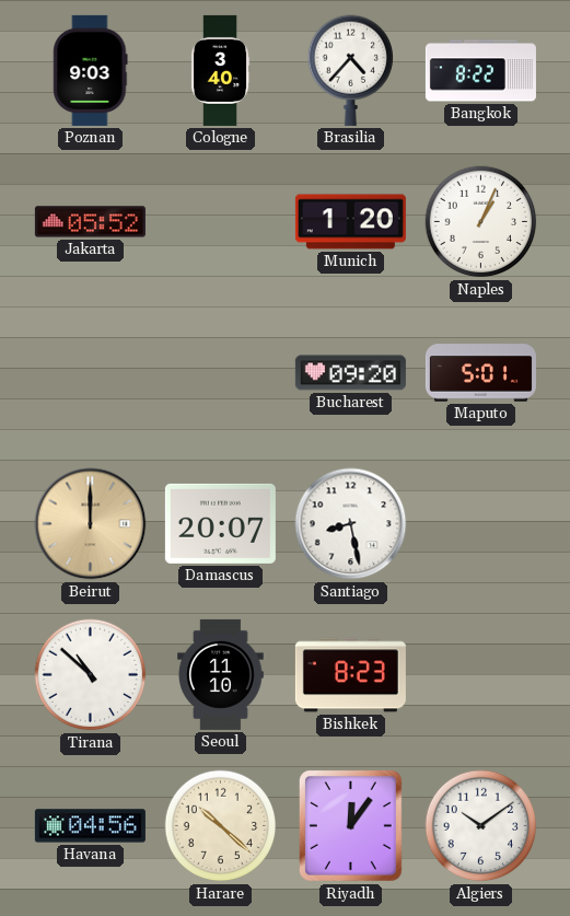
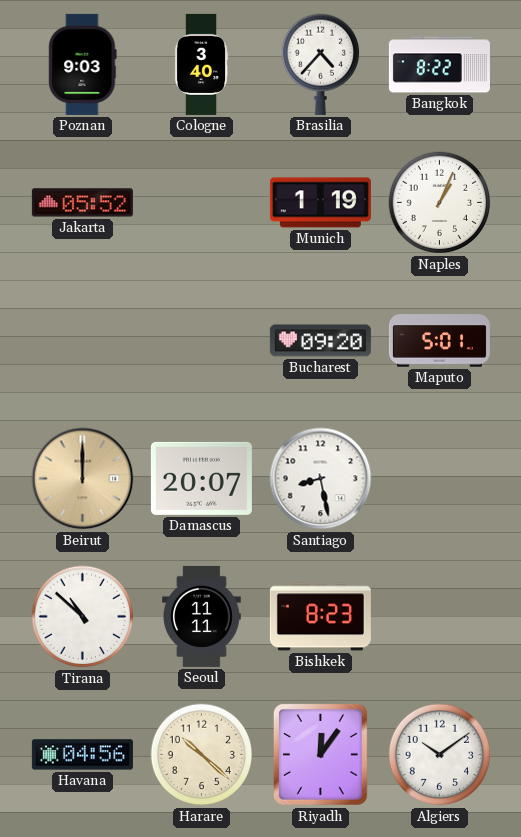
Munich: 1:20 -> 1:19 (320, 203)
Seoul: 11:10 -> 11:11 (202, 616)
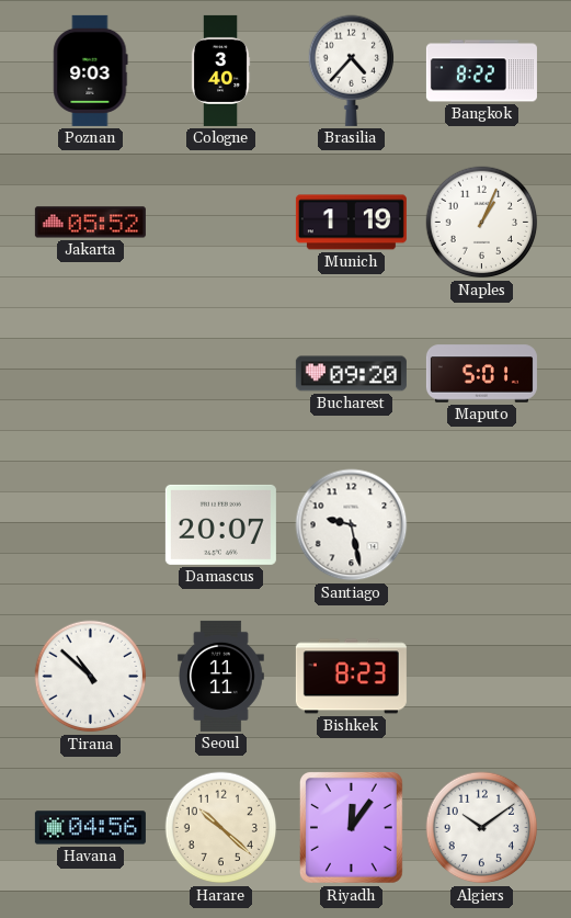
Beirut: 12:00 -> none (83, 479)
Santiago: 8:28 -> 9:28 (352, 525)
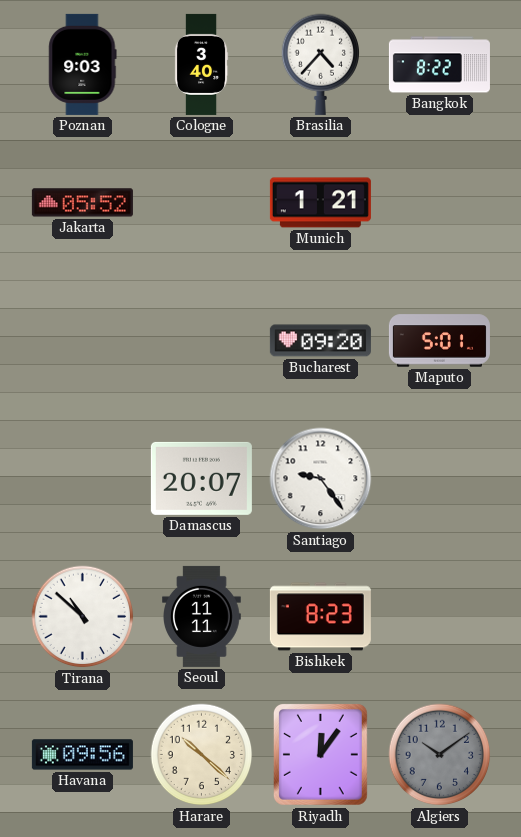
Munich: 1:19 -> 1:21 (320, 203)
Naples: 1:04 -> none (482, 223)
Santiago: 9:28 -> 9:24 (321, 479)
Havana: 04:56 -> 09:56 (82, 755)
Algiers dial: white -> grey (440, 755)
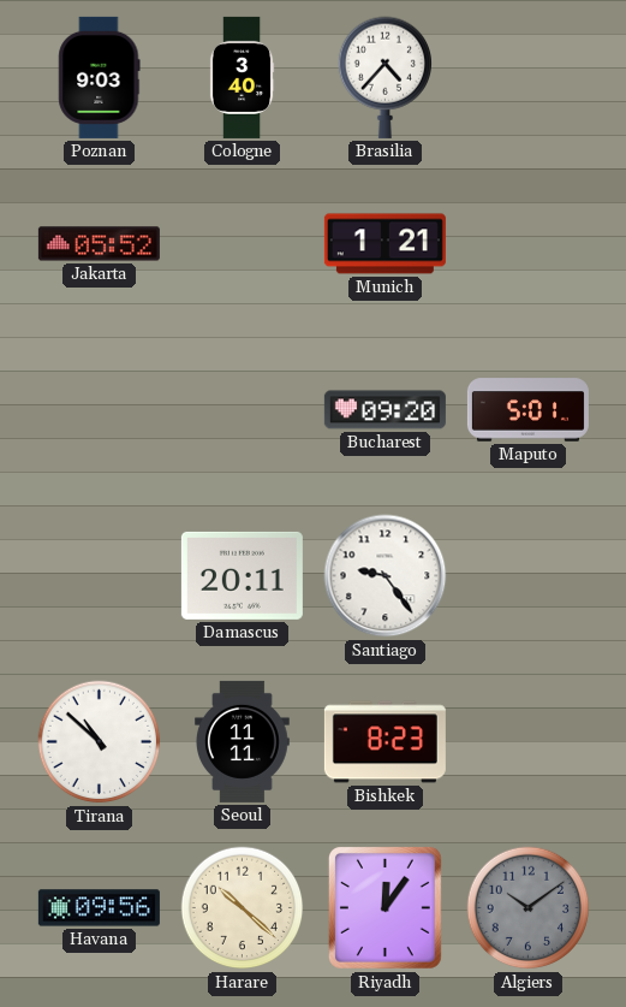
Bangkok: 8:22 -> none (439, 65)
Damascus: 20:07 -> 20:11 (242, 575)
